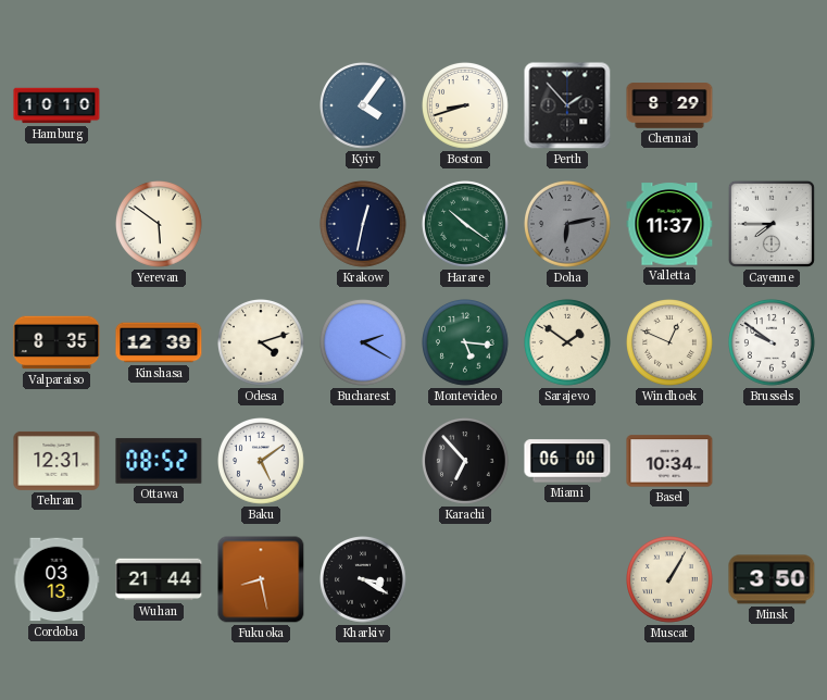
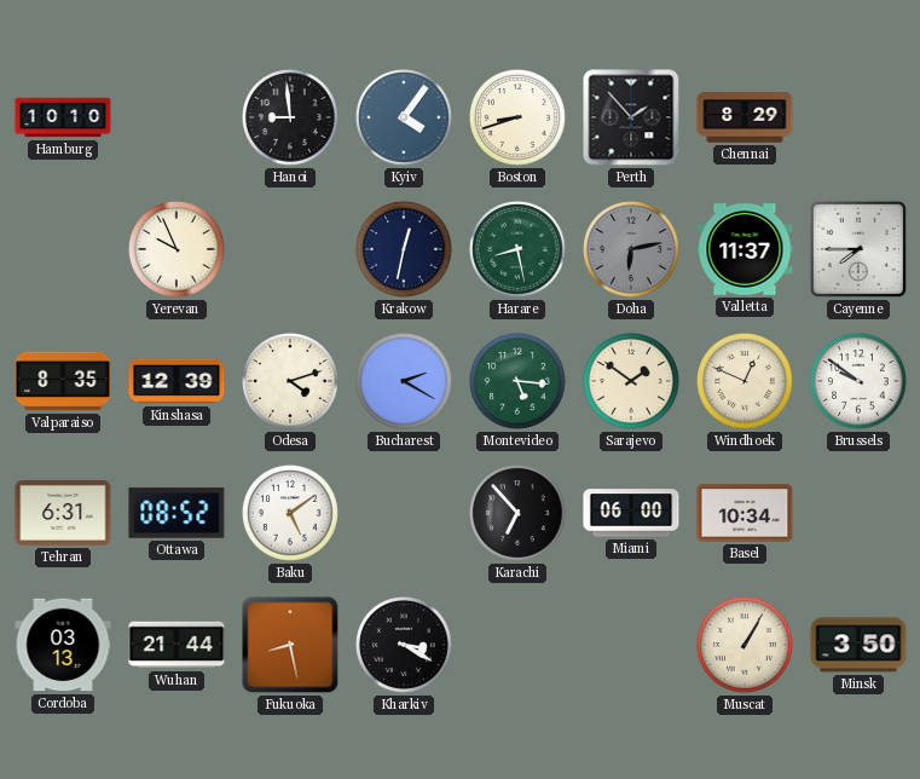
Hanoi: none -> 8:59 (291, 119)
Yerevan: 5:51 -> 9:56 (178, 250)
Harare: 10:21 -> 8:28 (519, 250)
Tehran: 12:31 -> 6:31 (63, 513)
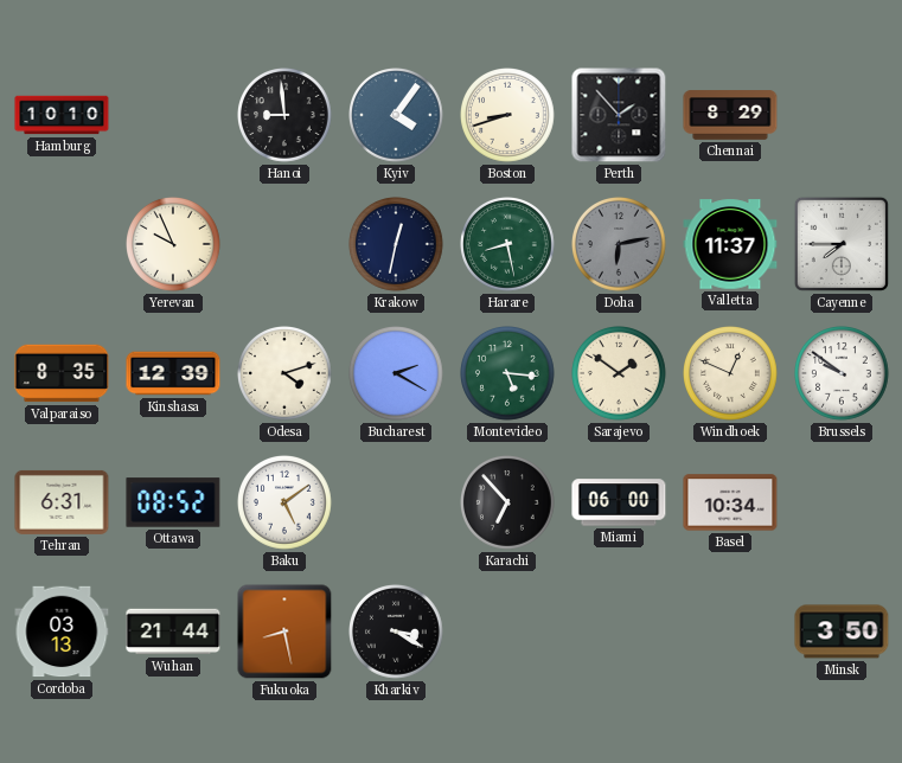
Muscat: 1:05 -> none (746, 646)
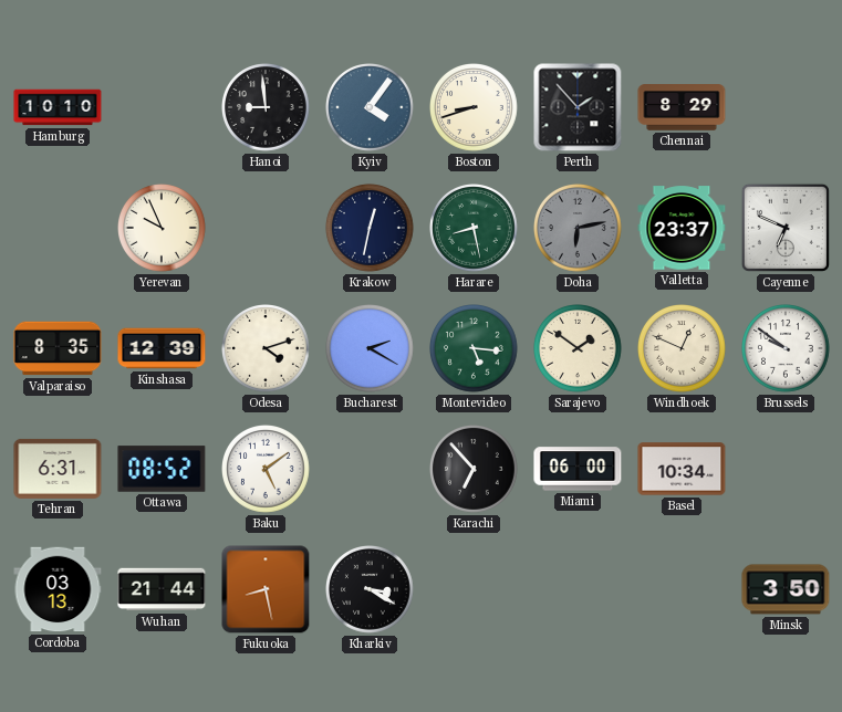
Valletta: 11:37 -> 23:37 (682, 228)
Cayenne: 7:45 -> 6:49 (786, 228)
